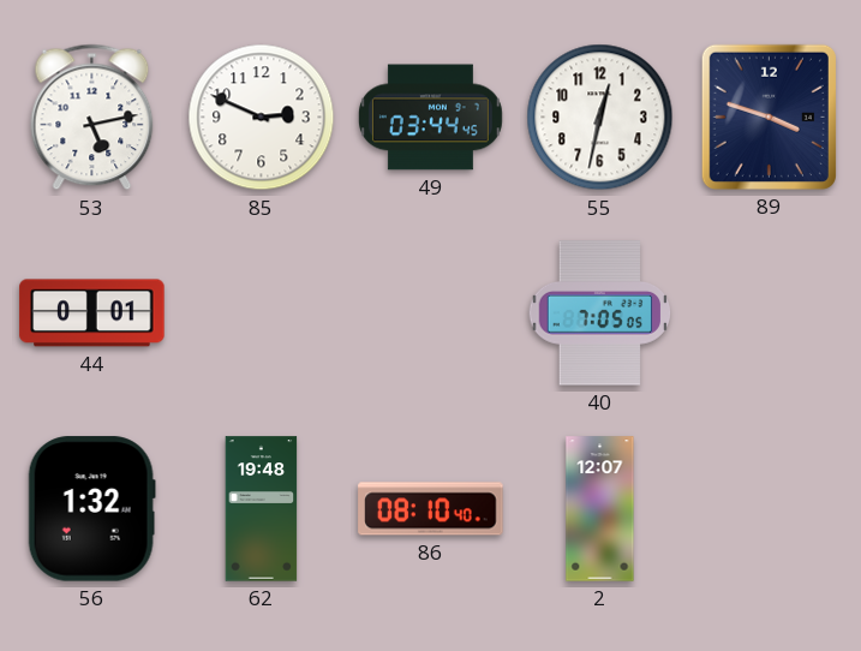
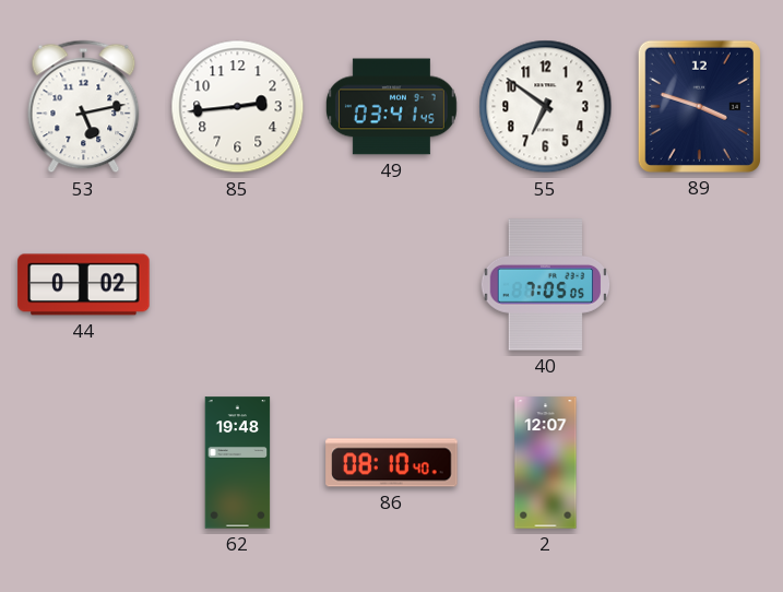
85: 2:49 -> 2:44 (238, 107)
49: 03:44 -> 03:41 (391, 107)
55: 12:32 -> 6:51 (546, 107)
44: 0:01 -> 0:02 (84, 285)
56: 1:32 -> none (91, 509)
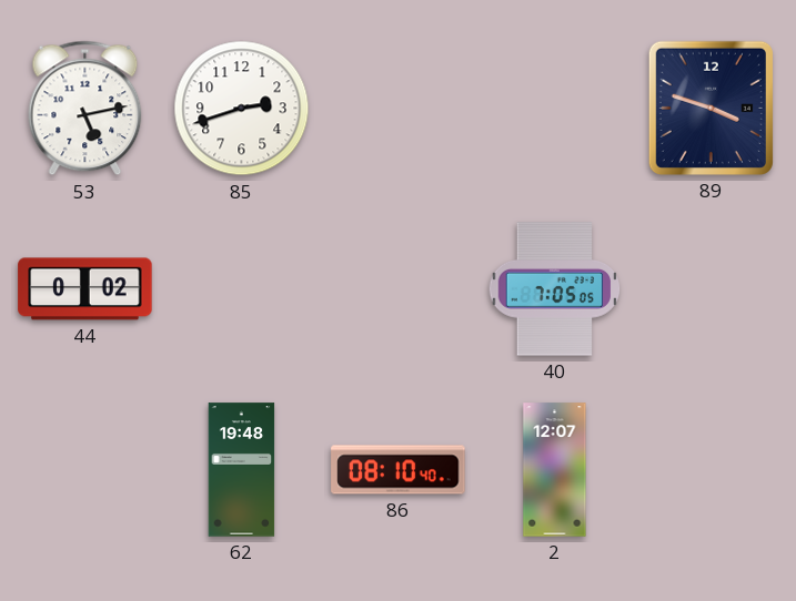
85: 2:44 -> 2:42 (242, 109)
49: 03:41 -> none (391, 107)
55: 6:51 -> none (546, 107)
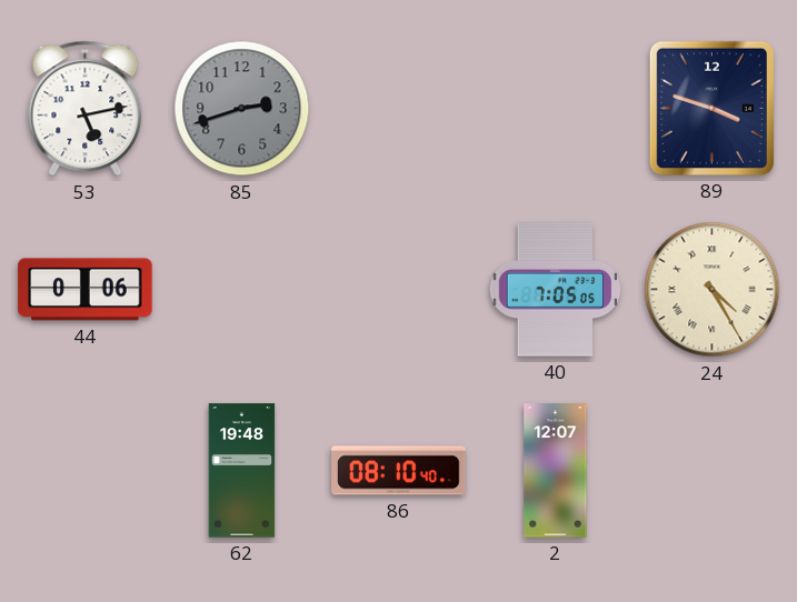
85 dial: white -> grey (242, 109)
44: 0:02 -> 0:06 (86, 290)
24: none -> 4:25 (713, 290)
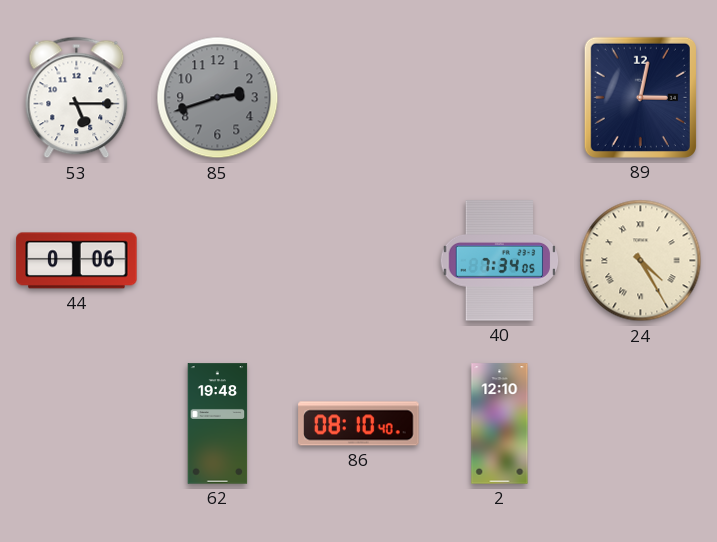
53: 5:13 -> 5:15 (77, 98)
89: 3:48 -> 3:02 (640, 97)
40: 7:05 -> 7:34 (500, 261)
2: 12:07 -> 12:10 (500, 424)
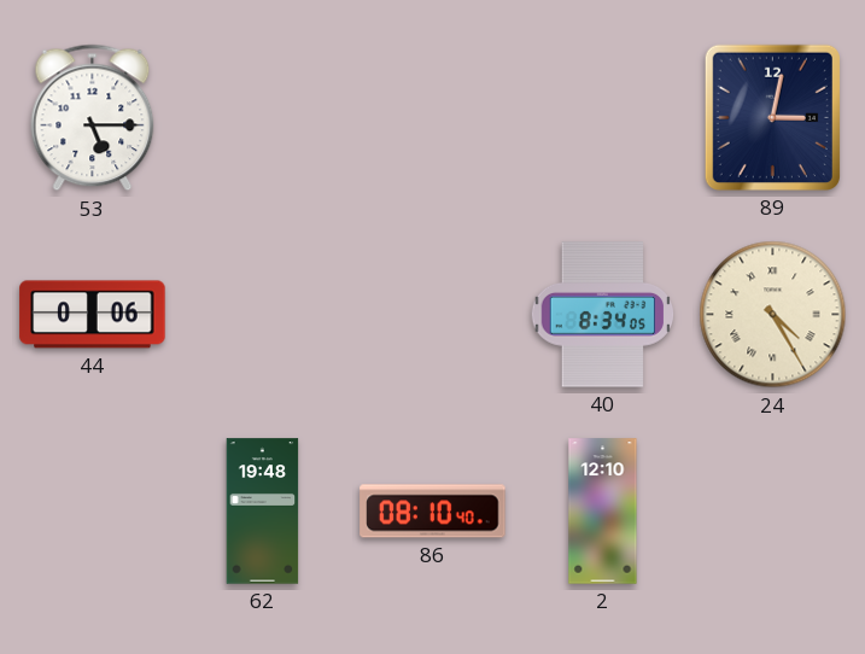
85: 2:42 -> none (218, 98)
40: 7:34 -> 8:34 (603, 315)
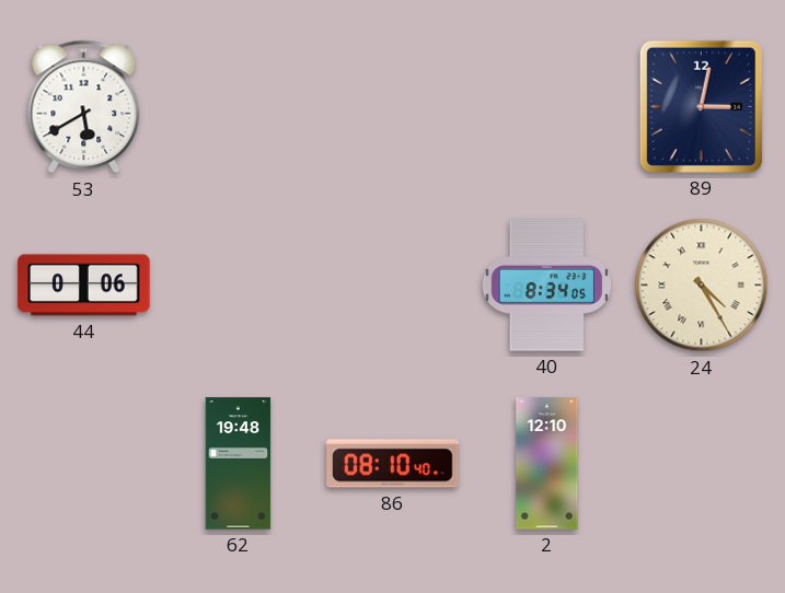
53: 5:15 -> 5:40 (84, 107)
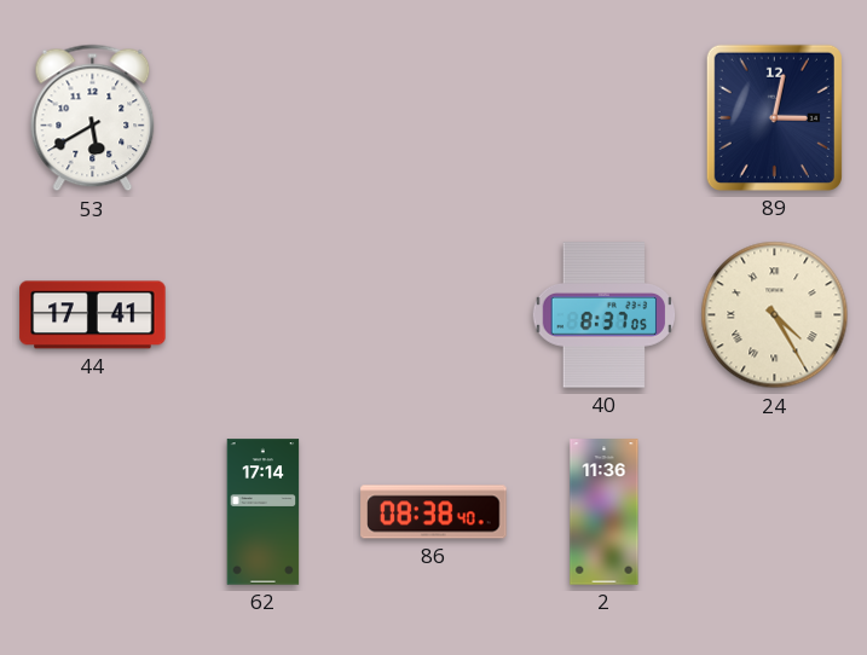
44: 0:06 -> 17:41 (93, 315)
40: 8:34 -> 8:37 (605, 315)
62: 19:48 -> 17:14 (264, 512)
86: 08:10 -> 08:38 (434, 512)
2: 12:10 -> 11:36 (605, 512)
